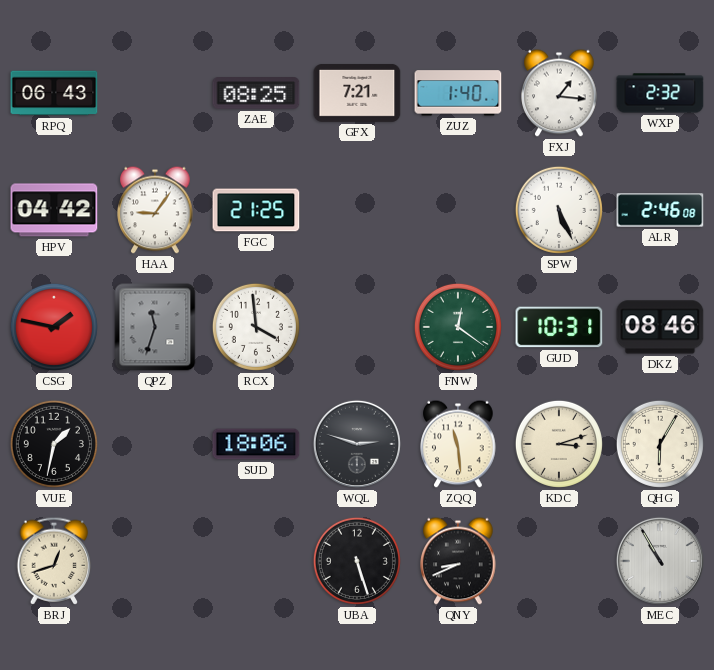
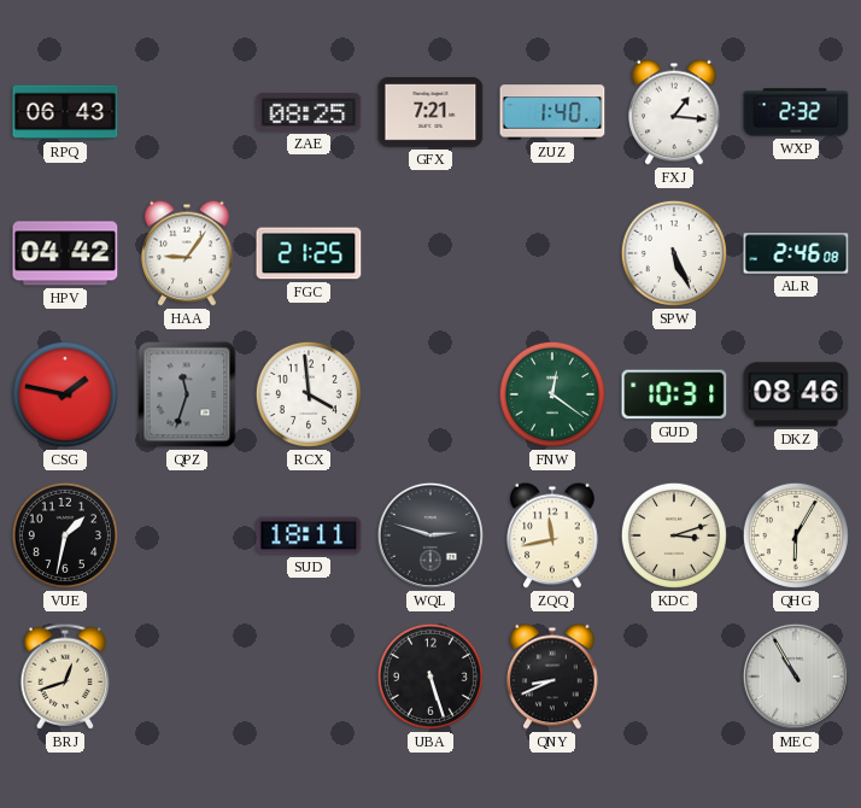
SUD: 18:06 -> 18:11 (309, 535)
ZQQ: 11:29 -> 11:43 (552, 535)
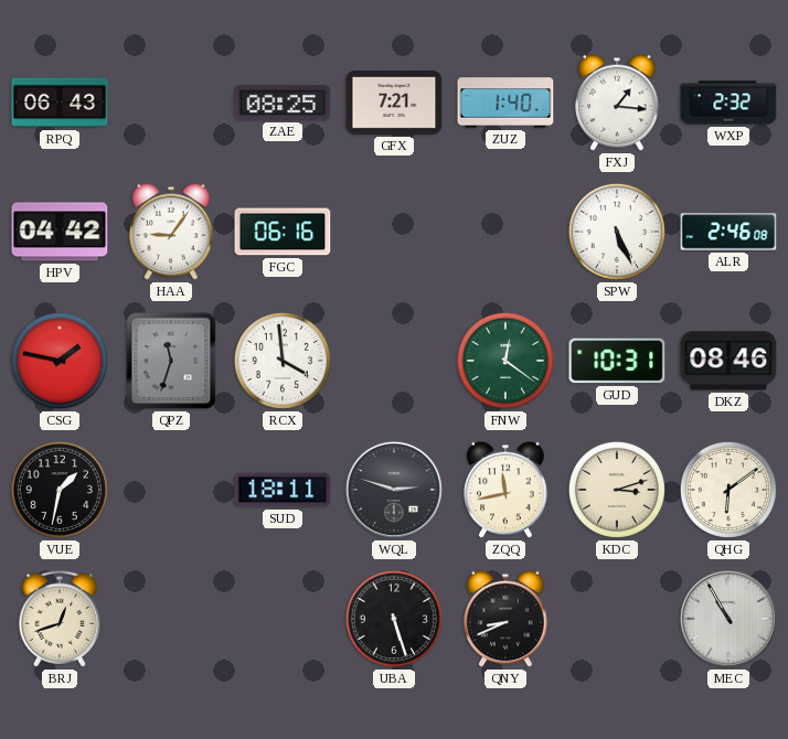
FGC: 21:25 -> 06:16 (283, 232)
QHG: 6:05 -> 6:09 (728, 490)
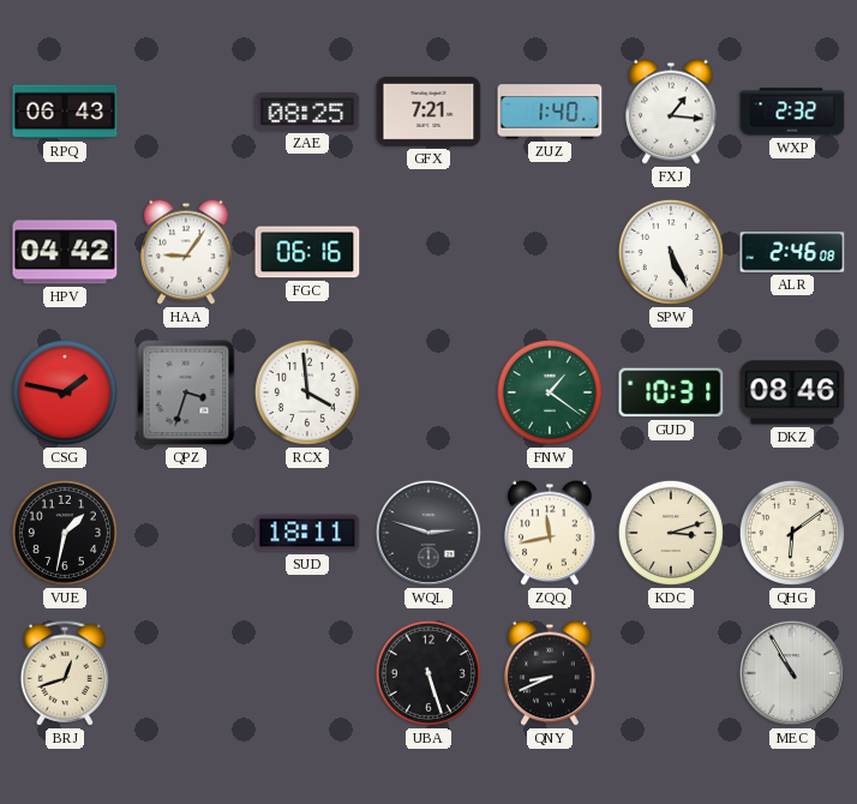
QPZ: 11:33 -> 3:33 (186, 392)
FNW: 12:21 -> 1:21 (550, 392)
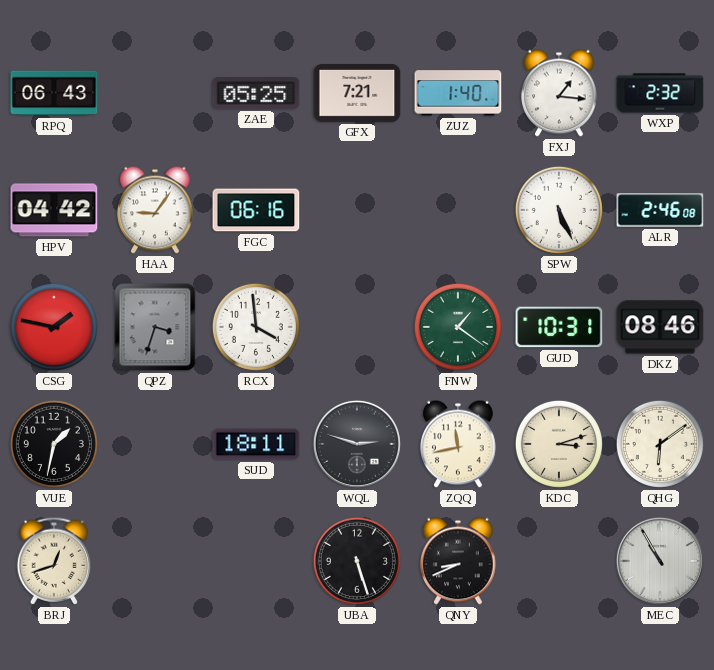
ZAE: 08:25 -> 05:25 (256, 93)
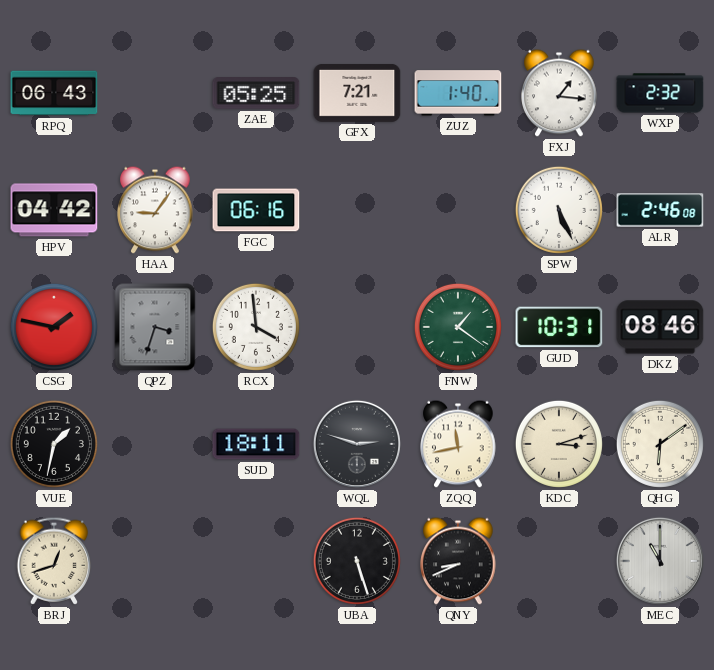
MEC: 10:55 -> 11:00 (660, 561)
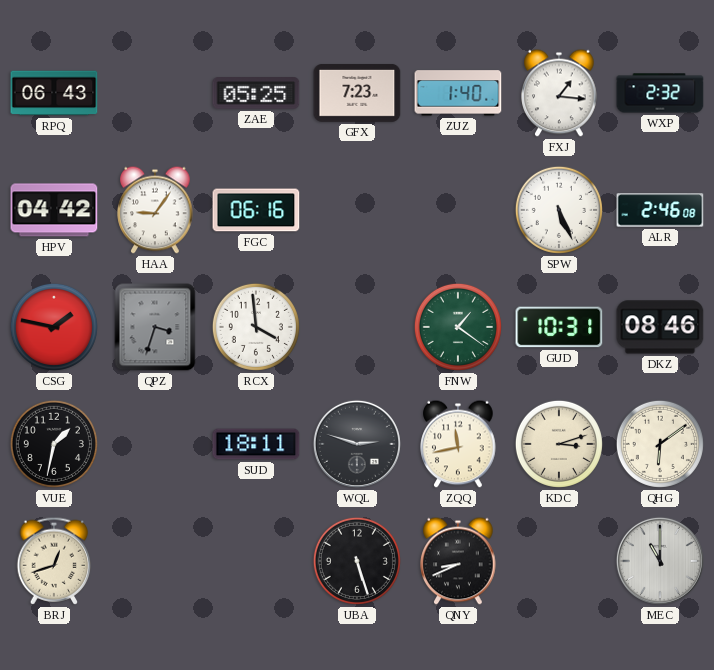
GFX: 7:21 -> 7:23 (357, 93)
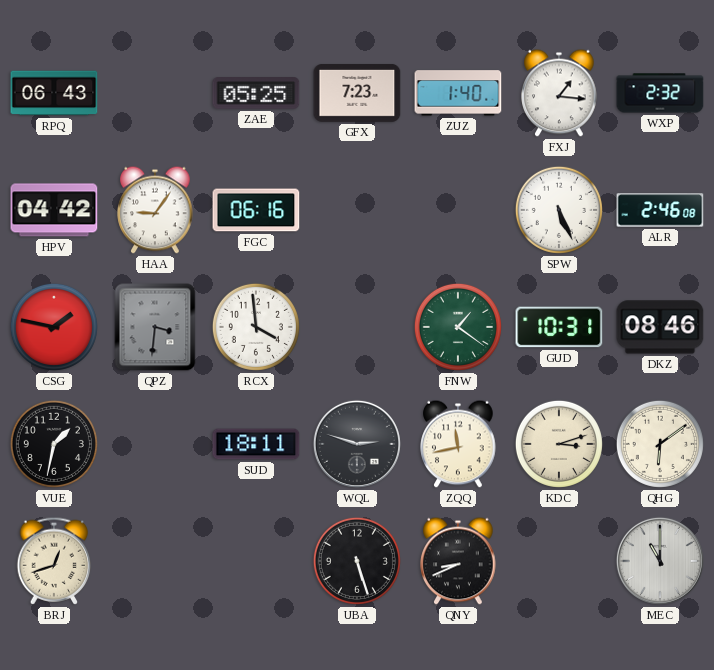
QPZ: 3:33 -> 3:31 (155, 327)
